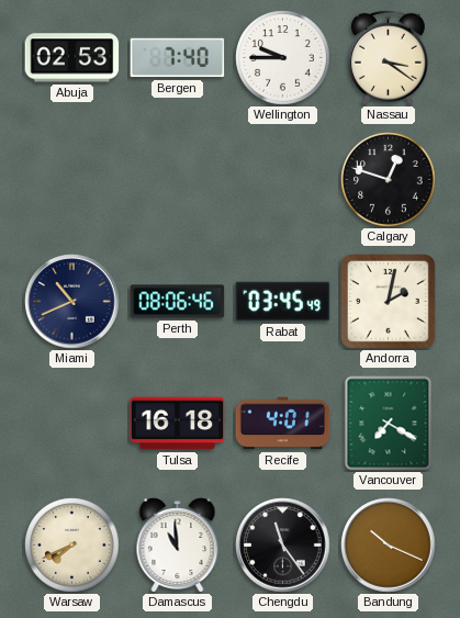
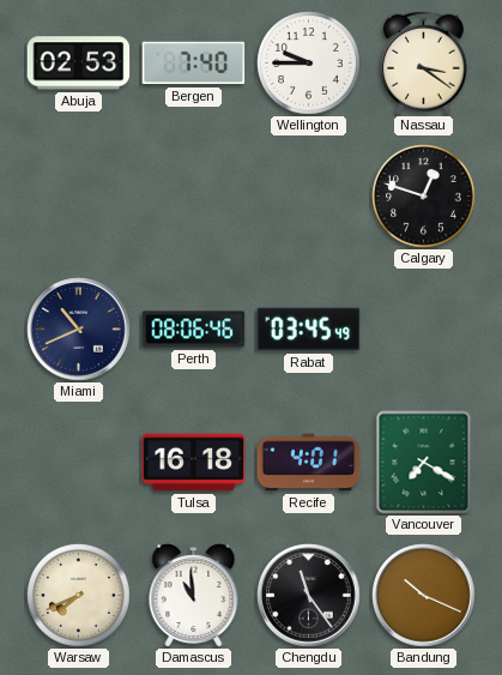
Andorra: 2:02 -> none (389, 302)
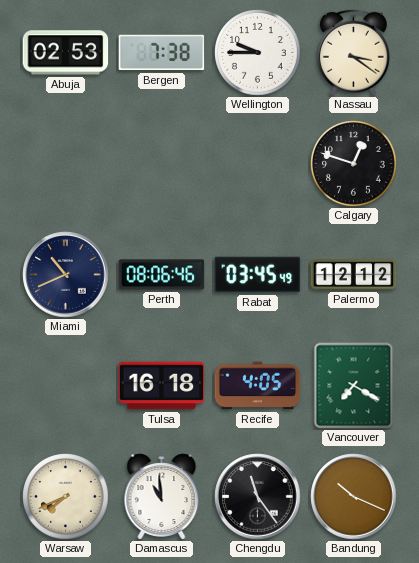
Bergen: 7:40 -> 7:38 (162, 53)
Palermo: none -> 12:12 (354, 275)
Recife: 4:01 -> 4:05 (258, 386)
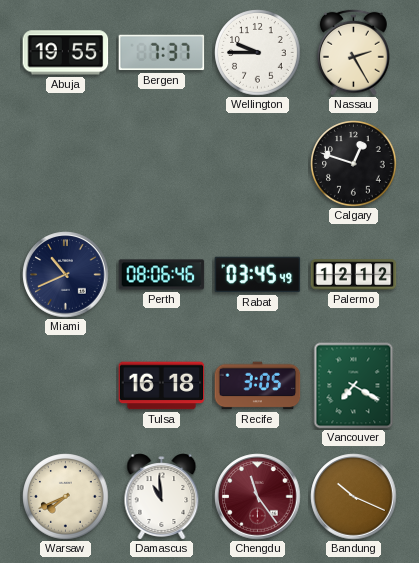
Abuja: 02:53 -> 19:55 (66, 53)
Bergen: 7:38 -> 7:37 (162, 53)
Nassau: 3:21 -> 2:25 (353, 52)
Recife: 4:05 -> 3:05 (258, 386)
Chengdu dial: black -> burgundy (258, 497)
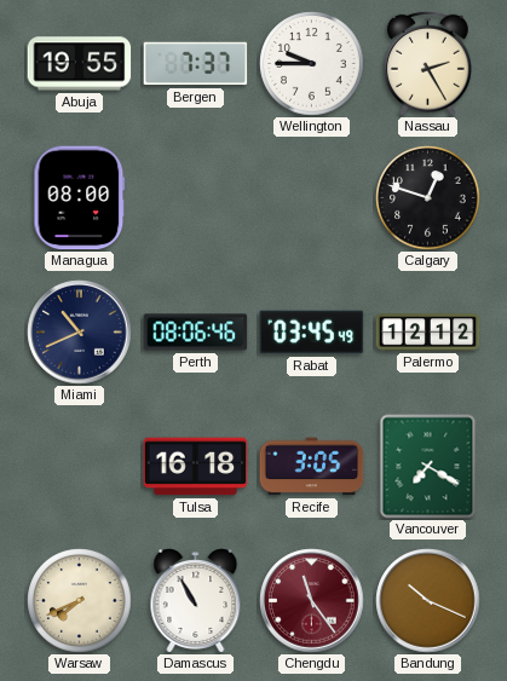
Managua: none -> 08:00 (80, 198)
Damascus: 10:59 -> 10:55 (196, 601)
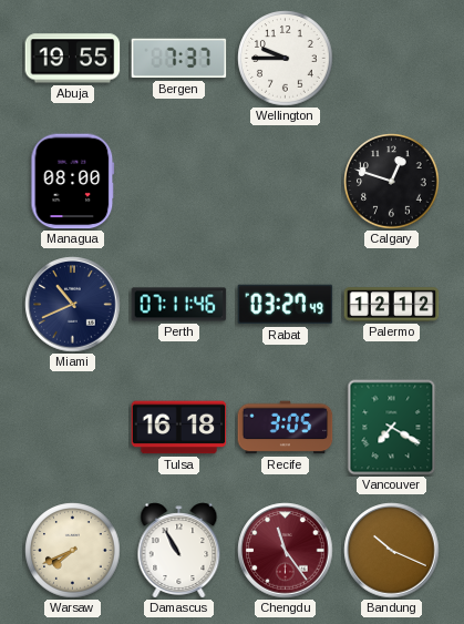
Nassau: 2:25 -> none (427, 63)
Perth: 08:06 -> 07:11 (179, 305)
Rabat: 03:45 -> 03:27 (286, 305)
